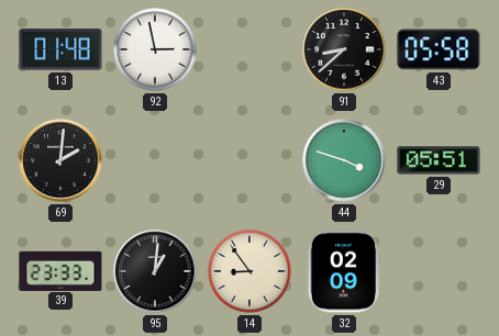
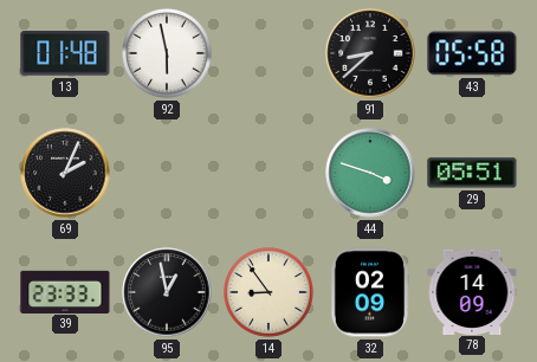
92: 2:58 -> 5:58 (168, 54)
69: 2:01 -> 2:04 (65, 173)
95: 1:01 -> 12:58 (167, 292)
78: none -> 14:09 (472, 291)
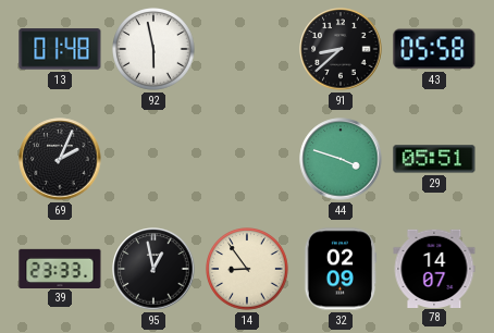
78: 14:09 -> 14:07 (434, 268)
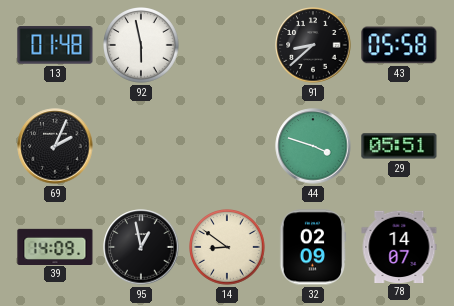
39: 23:33 -> 14:09 (55, 246)
14: 8:54 -> 8:51 (228, 248)
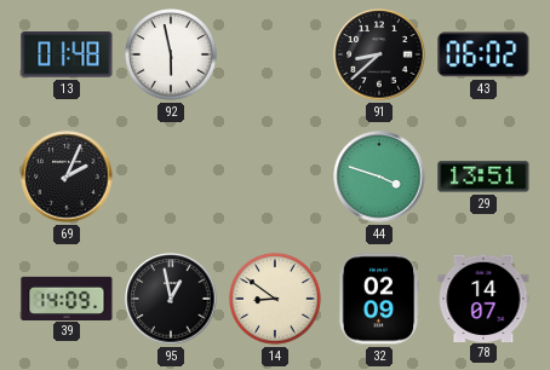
43: 05:58 -> 06:02 (483, 54)
29: 05:51 -> 13:51 (483, 177)
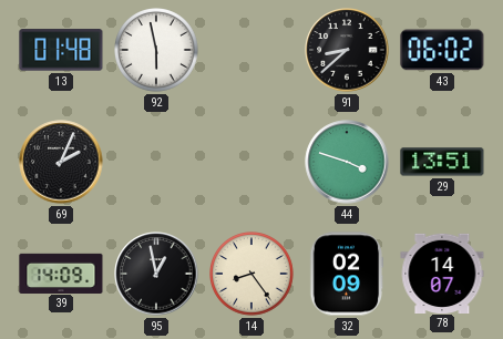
14: 8:51 -> 8:24 (253, 275)
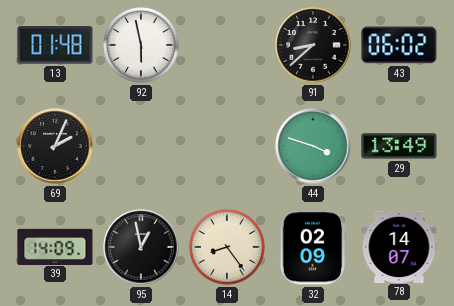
29: 13:51 -> 13:49 (399, 146)
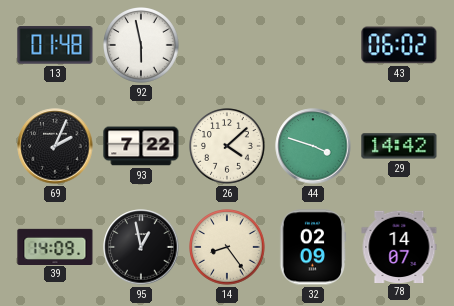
91: 8:38 -> none (313, 45)
93: none -> 7:22 (141, 146)
26: none -> 4:08 (228, 147)
29: 13:49 -> 14:42 (399, 146)
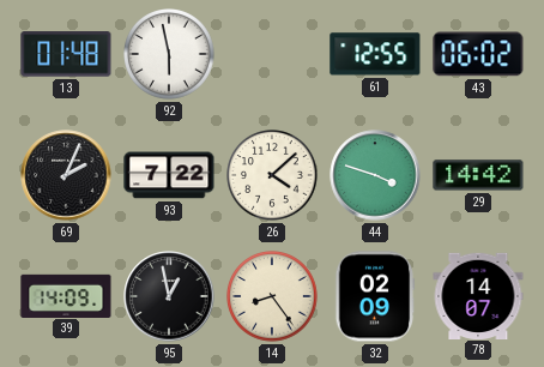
61: none -> 12:55 (375, 54)
